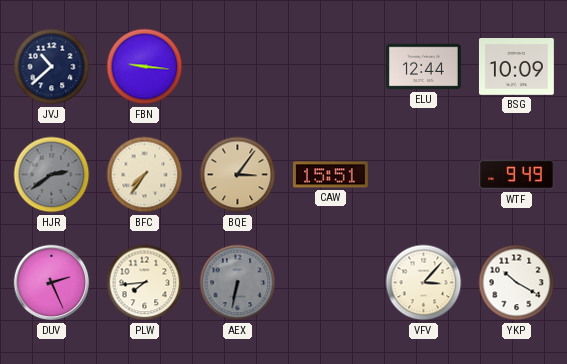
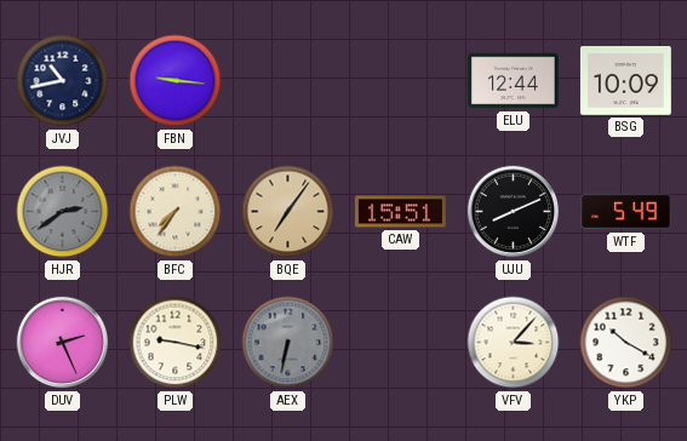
JVJ: 10:38 -> 10:43 (63, 81)
BQE: 3:06 -> 7:06 (288, 212)
UJU: none -> 8:11 (514, 212)
WTF: 9:49 -> 5:49 (625, 212)
PLW: 7:44 -> 9:17 (176, 343)
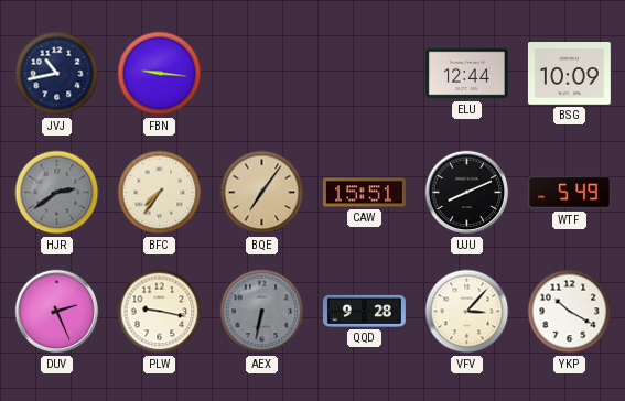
QQD: none -> 9:28 (364, 311)
